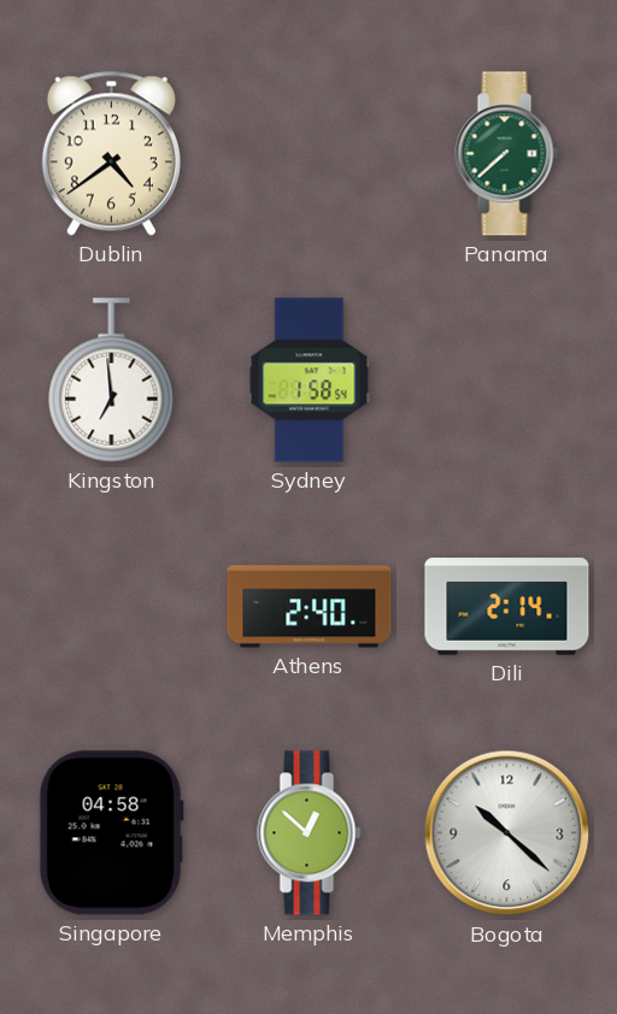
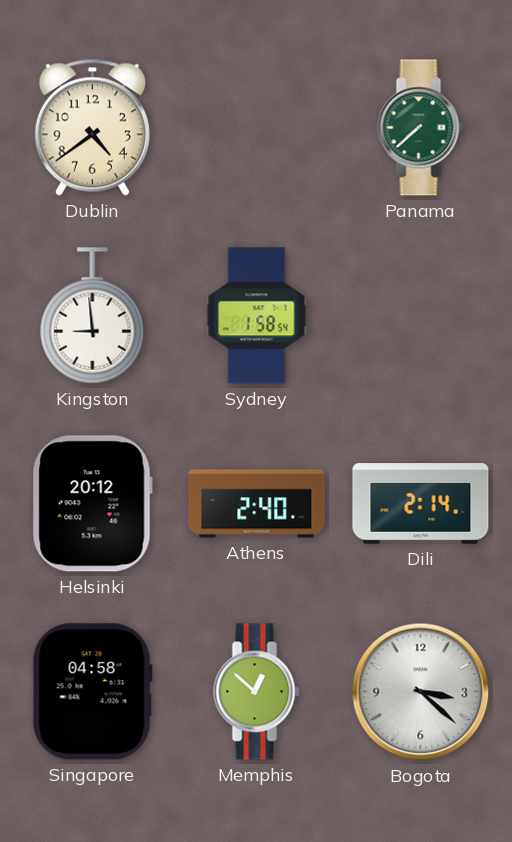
Kingston: 6:59 -> 8:59 (93, 316)
Helsinki: none -> 20:12 (92, 504)
Bogota: 10:22 -> 3:22 (421, 692)
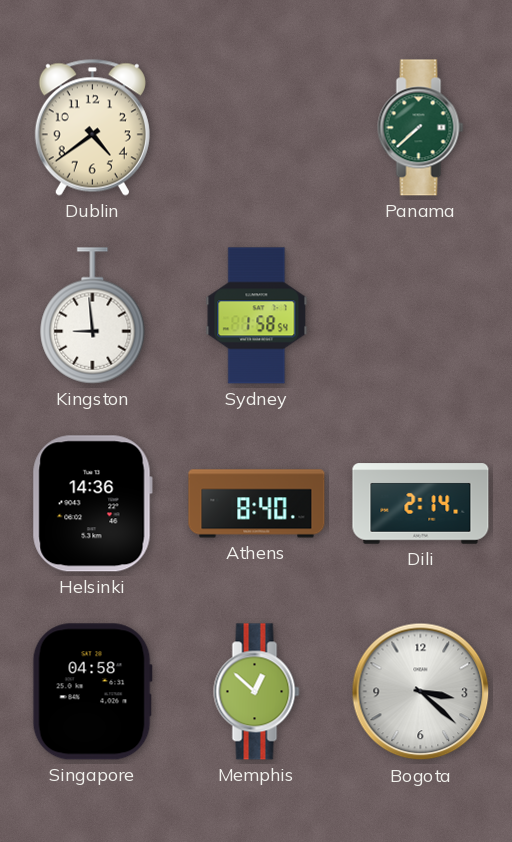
Helsinki: 20:12 -> 14:36 (92, 504)
Athens: 2:40 -> 8:40 (257, 504)
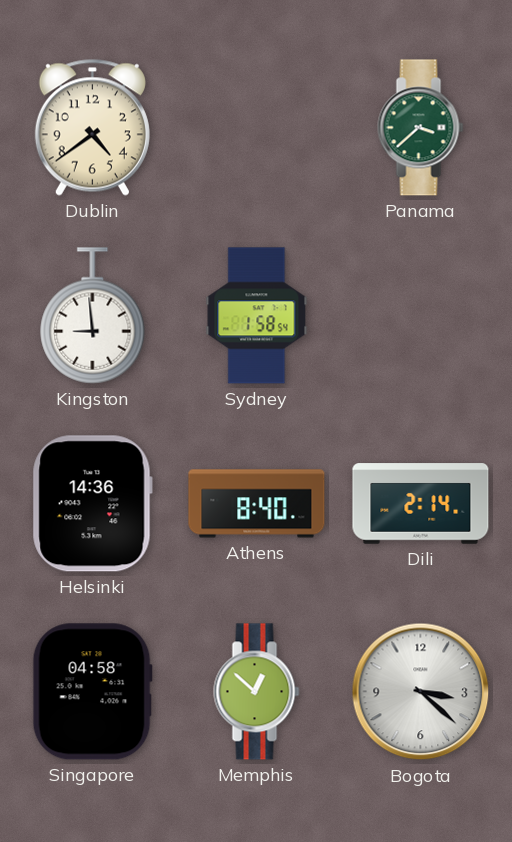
Panama: 7:38 -> 3:38 (421, 128)
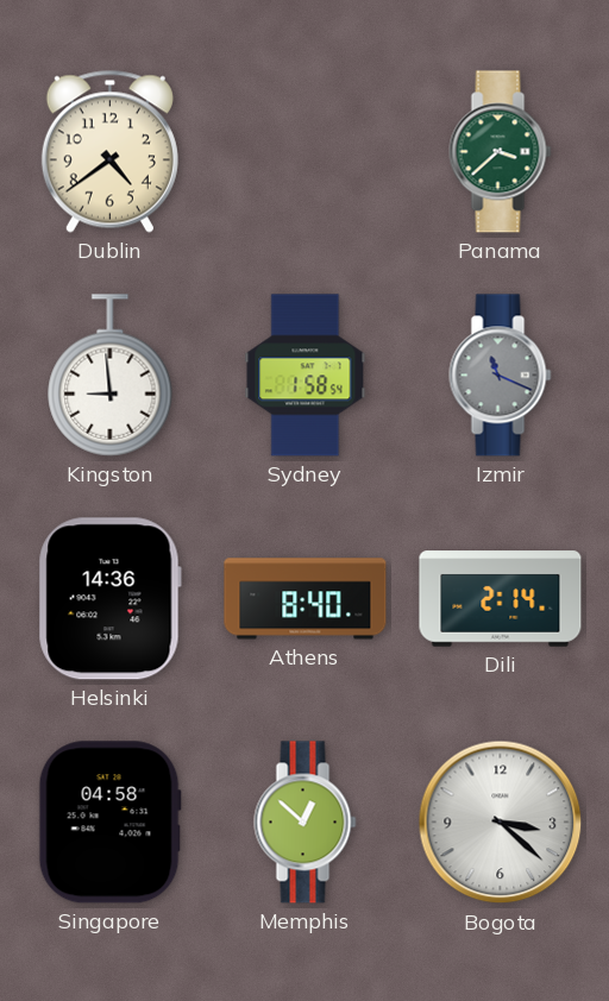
Izmir: none -> 11:19 (501, 376)
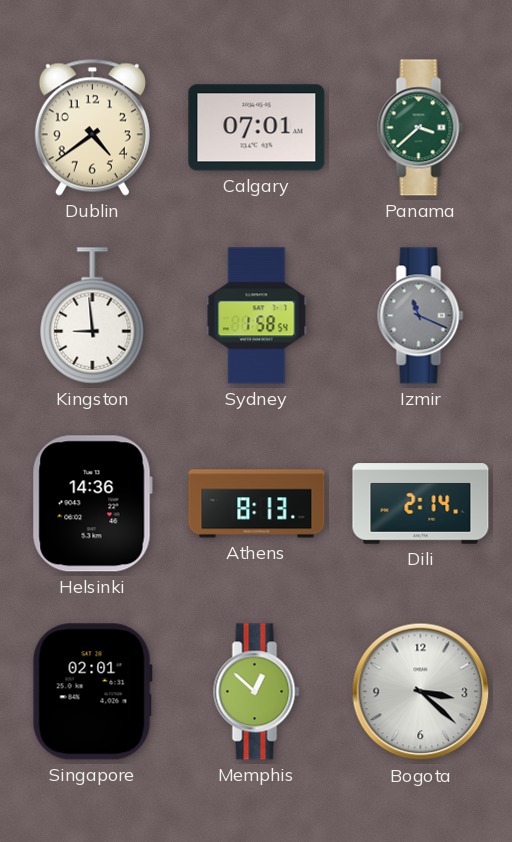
Calgary: none -> 07:01 (257, 128)
Athens: 8:40 -> 8:13 (257, 504)
Singapore: 04:58 -> 02:01 (92, 692)
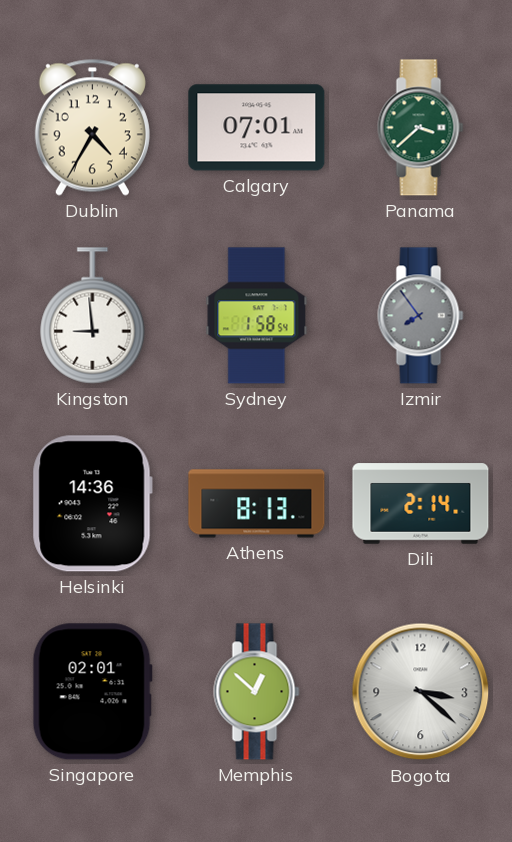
Dublin: 4:39 -> 4:35 (92, 127)
Izmir: 11:19 -> 7:54 (421, 316)
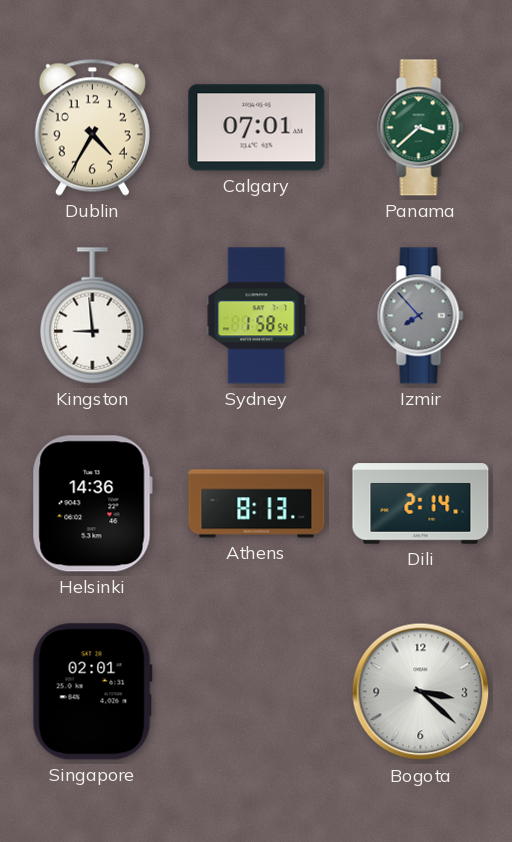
Izmir: 7:54 -> 7:53 (421, 316)
Memphis: 12:52 -> none (257, 692)
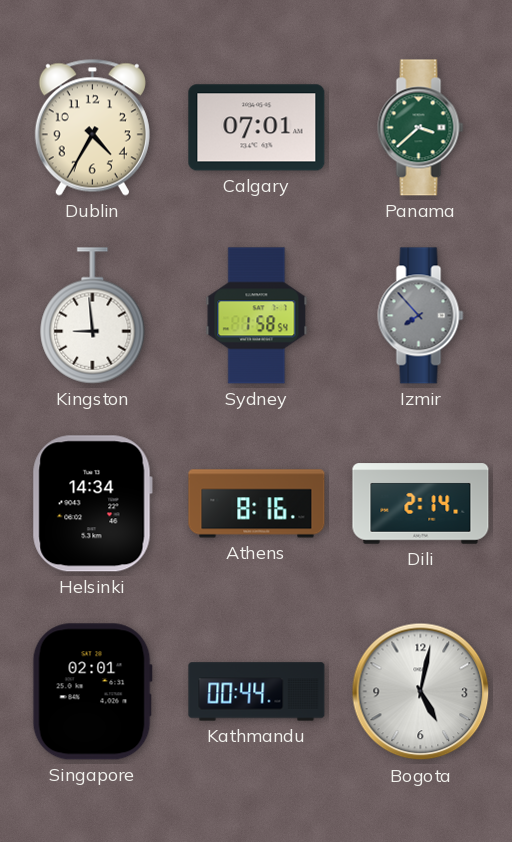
Helsinki: 14:36 -> 14:34 (92, 504)
Athens: 8:13 -> 8:16 (257, 504)
Kathmandu: none -> 00:44 (257, 692)
Bogota: 3:22 -> 5:02 (421, 692)
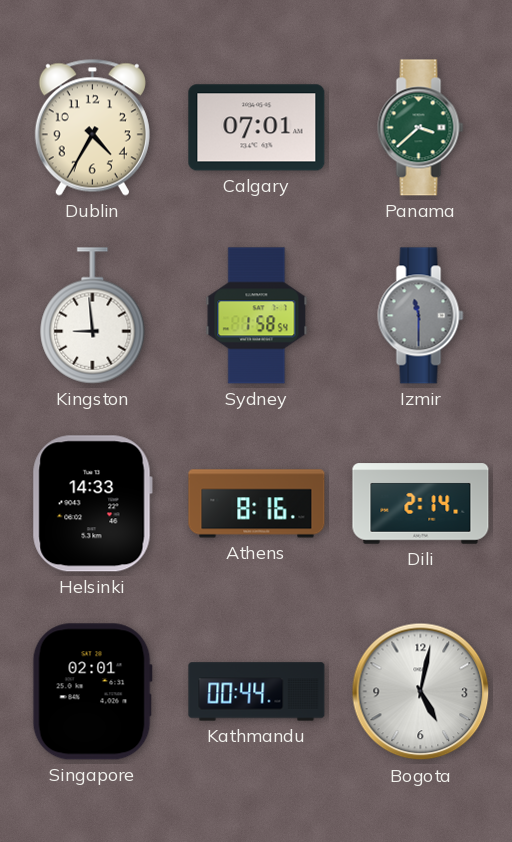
Izmir: 7:53 -> 11:30 (421, 316)
Helsinki: 14:34 -> 14:33 (92, 504)
